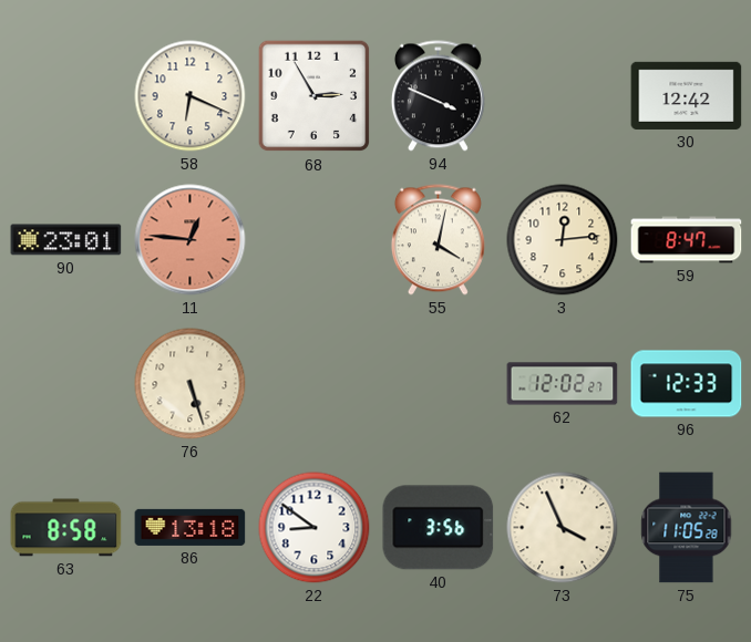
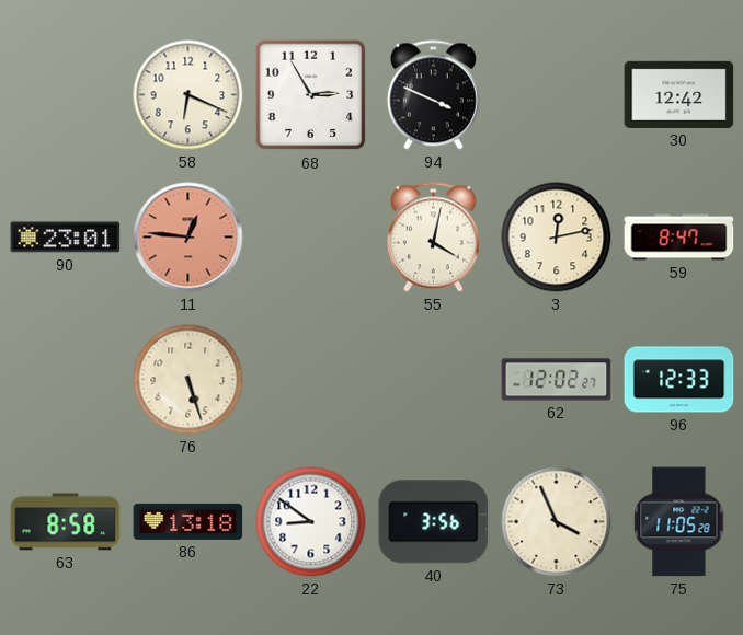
3: 12:14 -> 12:13 (557, 238)
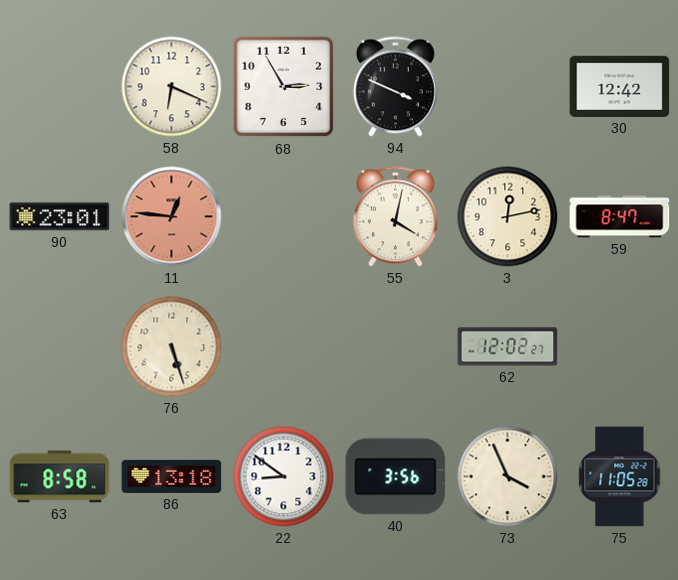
96: 12:33 -> none (679, 380)
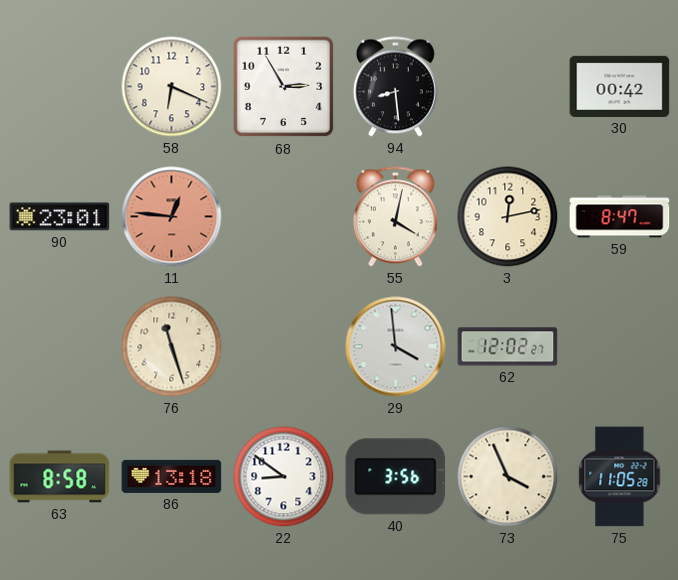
94: 3:49 -> 8:29 (395, 87)
30: 12:42 -> 00:42 (620, 86)
76: 5:27 -> 11:27 (172, 347)
29: none -> 3:59 (396, 347)
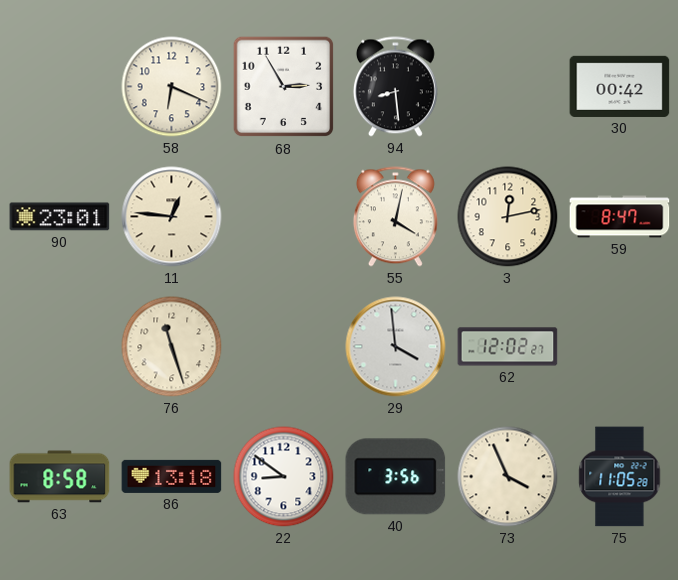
11 dial: salmon -> cream (172, 217)
